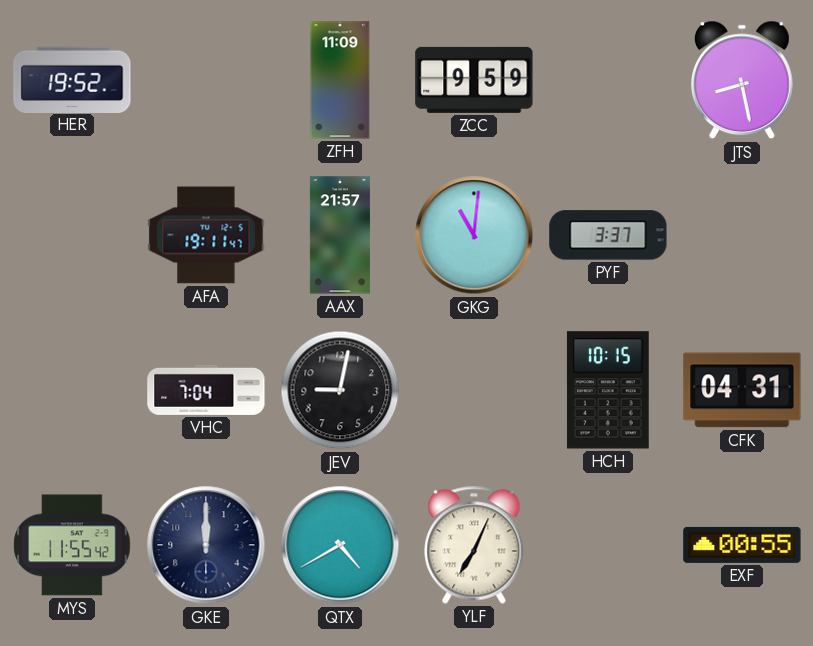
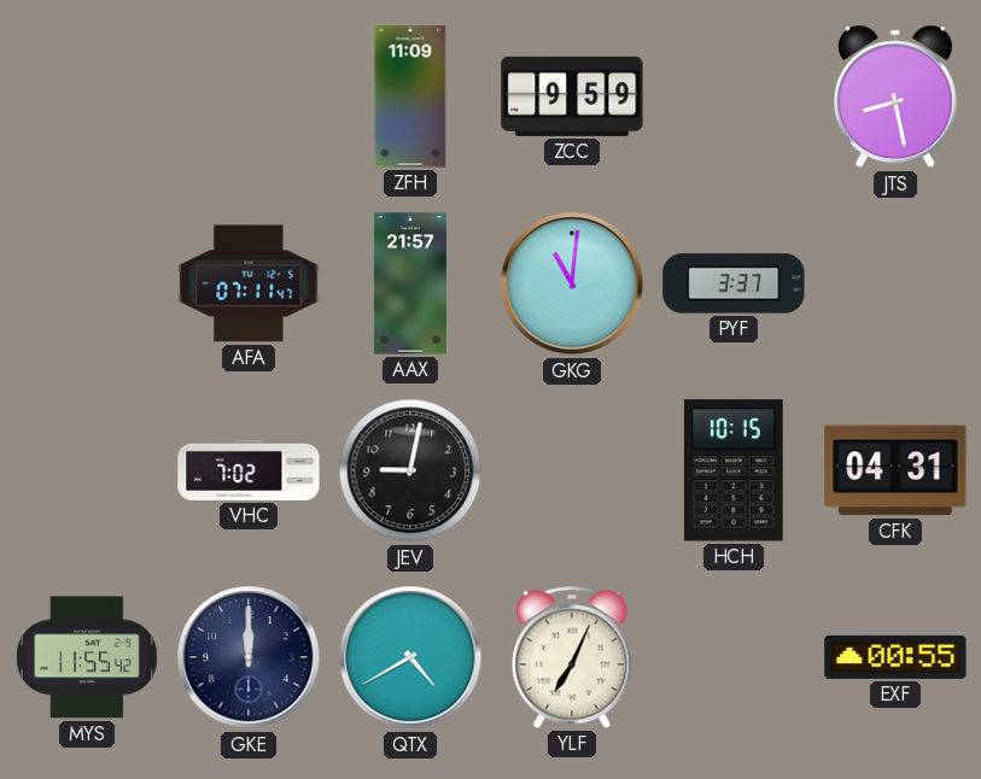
HER: 19:52 -> none (72, 79)
AFA: 19:11 -> 07:11 (249, 283)
VHC: 7:04 -> 7:02 (249, 470)
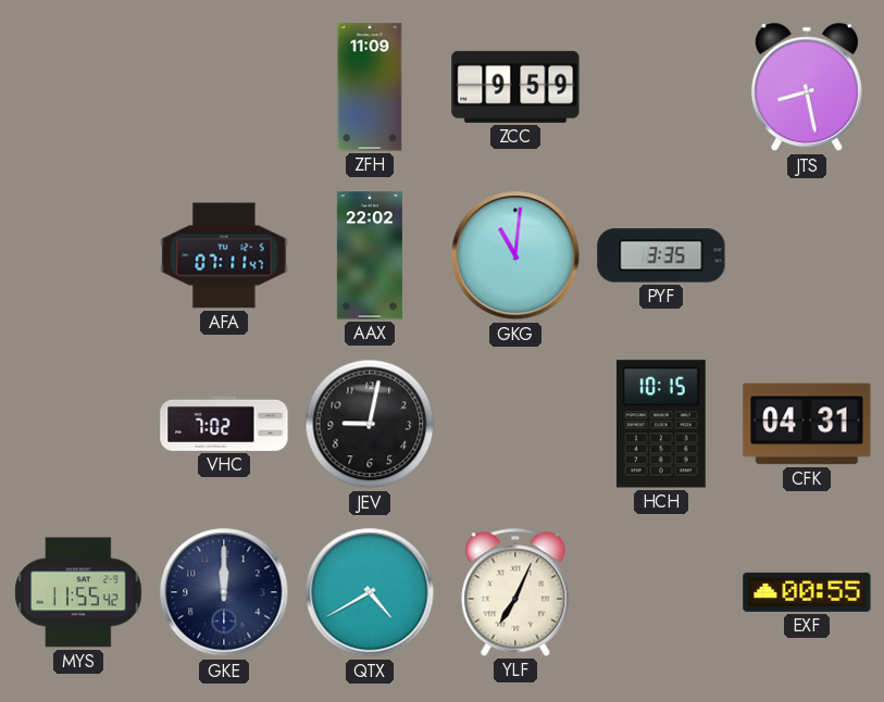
AAX: 21:57 -> 22:02 (370, 255)
PYF: 3:37 -> 3:35 (661, 255)
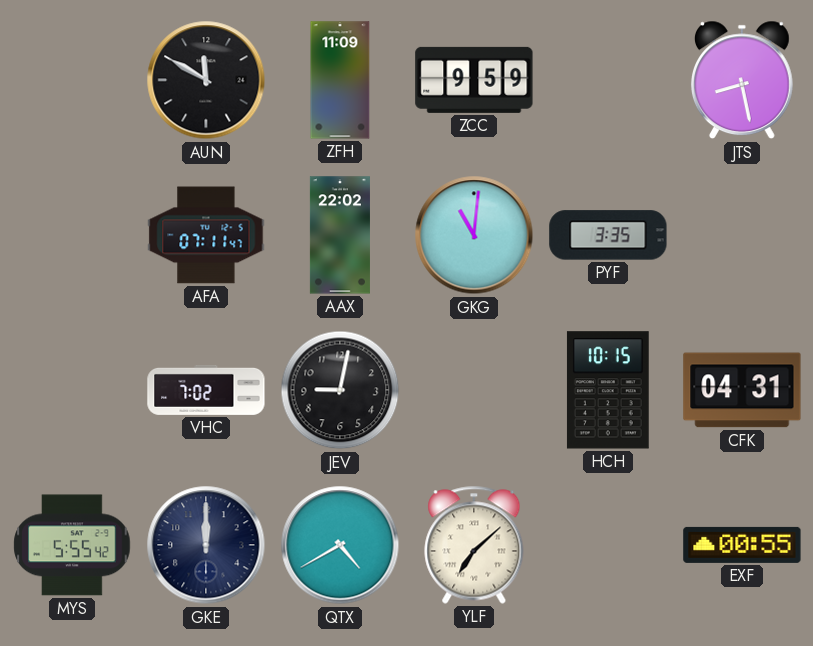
AUN: none -> 11:50 (206, 80)
MYS: 11:55 -> 5:55 (72, 545)
YLF: 7:04 -> 7:08 (474, 545)
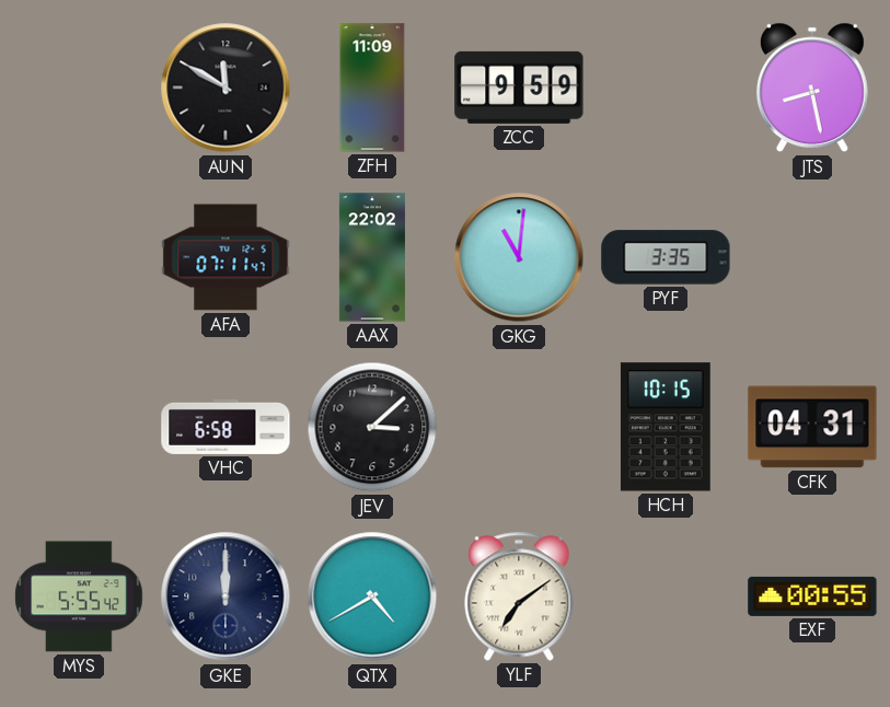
VHC: 7:02 -> 6:58 (226, 427)
JEV: 9:02 -> 3:08 (372, 427)
YLF: 7:08 -> 7:09 (519, 596)
